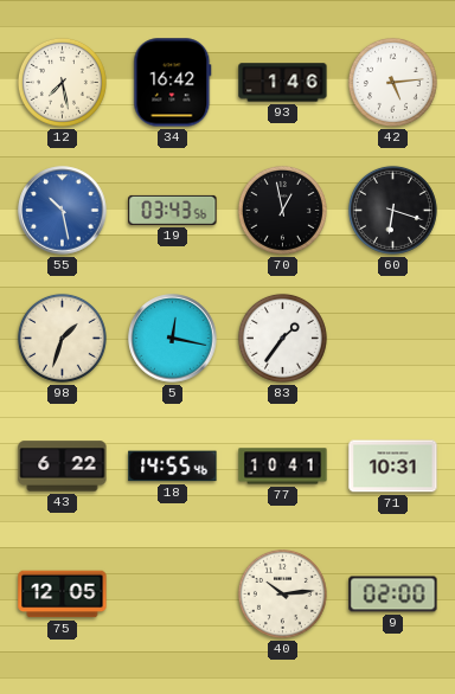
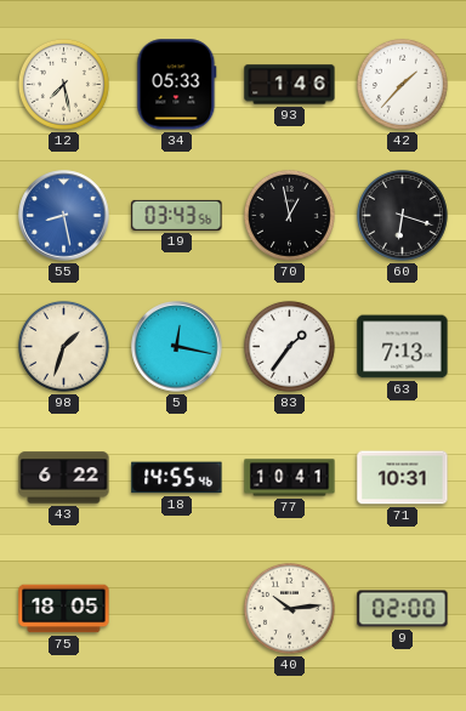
34: 16:42 -> 05:33 (177, 85)
42: 5:14 -> 1:37 (402, 84)
55: 10:28 -> 8:28 (64, 216)
63: none -> 7:13 (403, 347)
75: 12:05 -> 18:05 (64, 609)
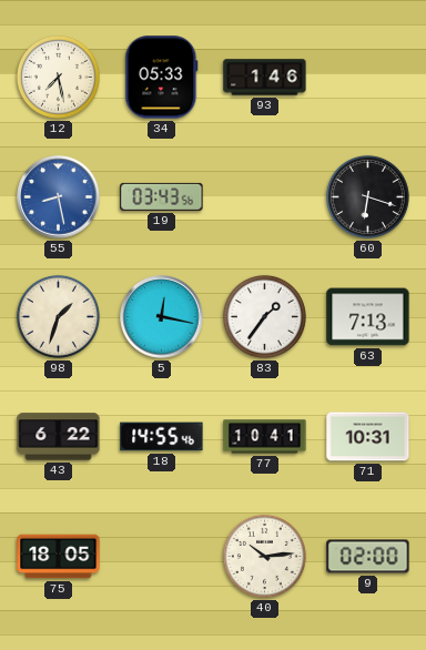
42: 1:37 -> none (402, 84)
70: 12:58 -> none (289, 215)
